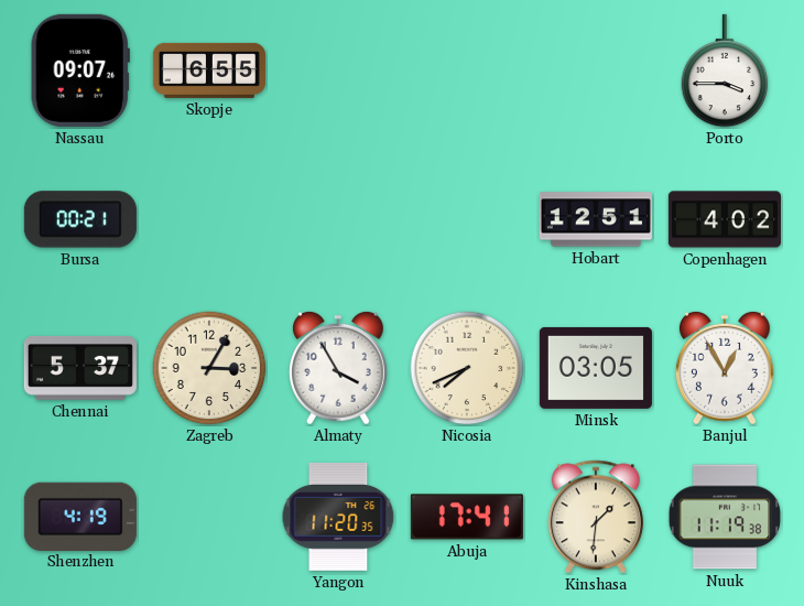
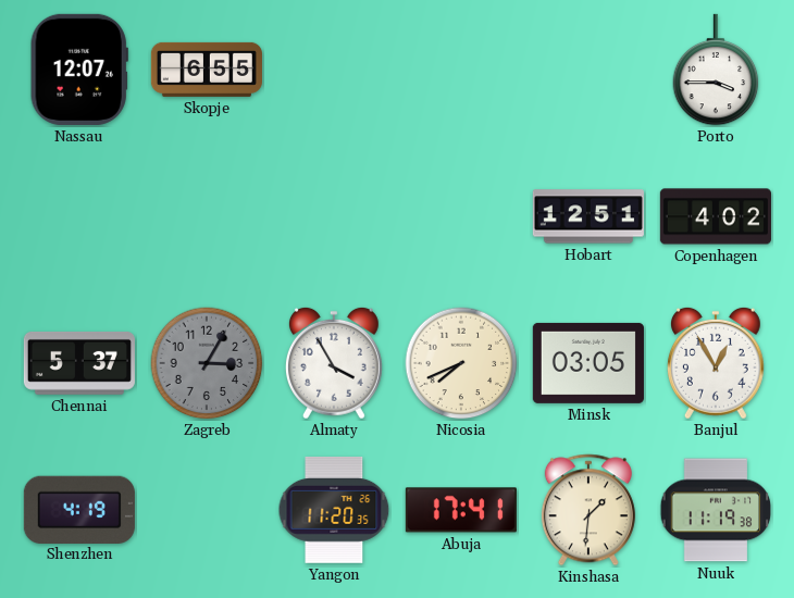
Nassau: 09:07 -> 12:07 (79, 70)
Bursa: 00:21 -> none (80, 219)
Zagreb dial: cream -> grey (207, 363)
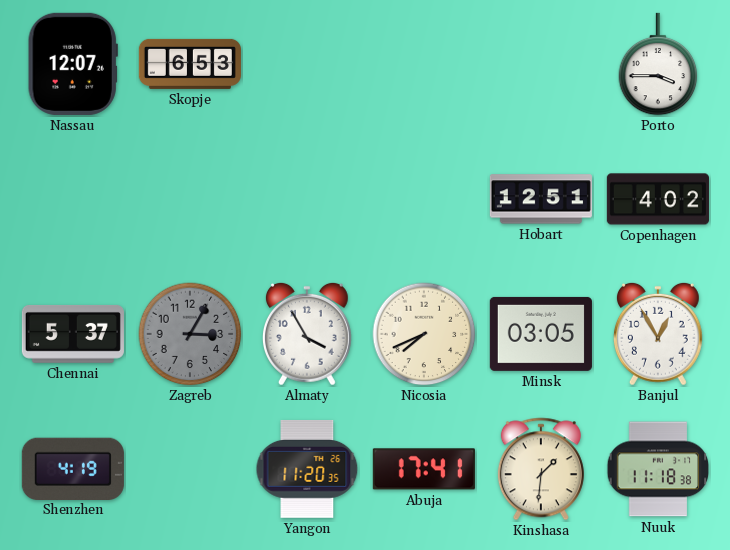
Skopje: 6:55 -> 6:53 (190, 64)
Nuuk: 11:19 -> 11:18 (658, 469)
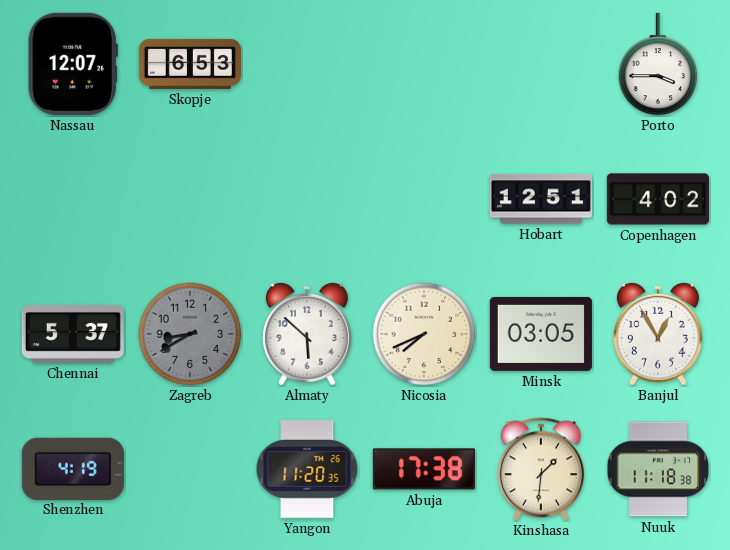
Zagreb: 3:05 -> 8:40 (190, 334)
Almaty: 3:55 -> 5:52 (307, 334)
Abuja: 17:41 -> 17:38 (424, 469)
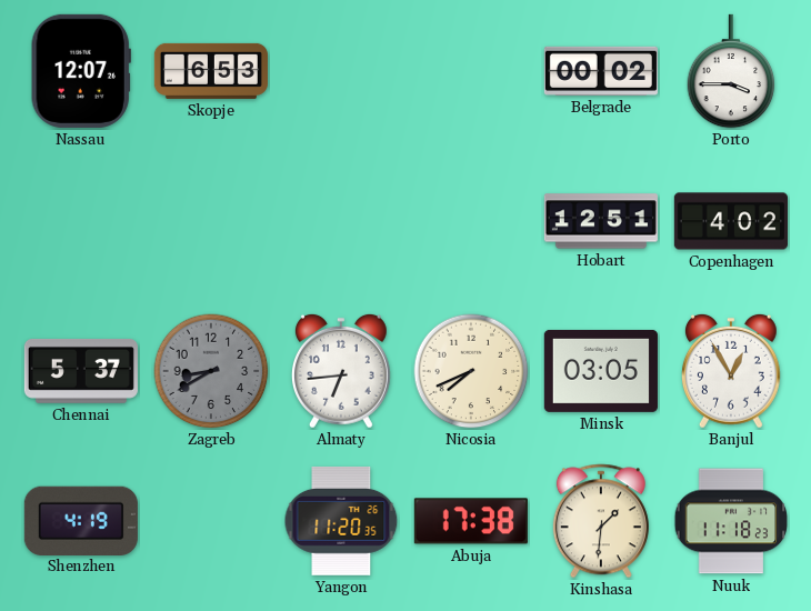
Belgrade: none -> 00:02 (601, 71)
Almaty: 5:52 -> 6:44 (341, 371)
Nuuk: 11:18:38 -> 11:18:23 (731, 521)
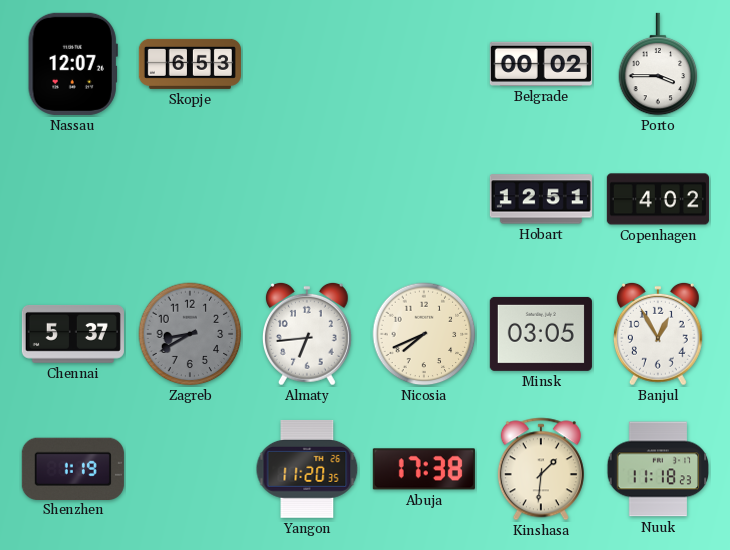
Shenzhen: 4:19 -> 1:19 (73, 468)
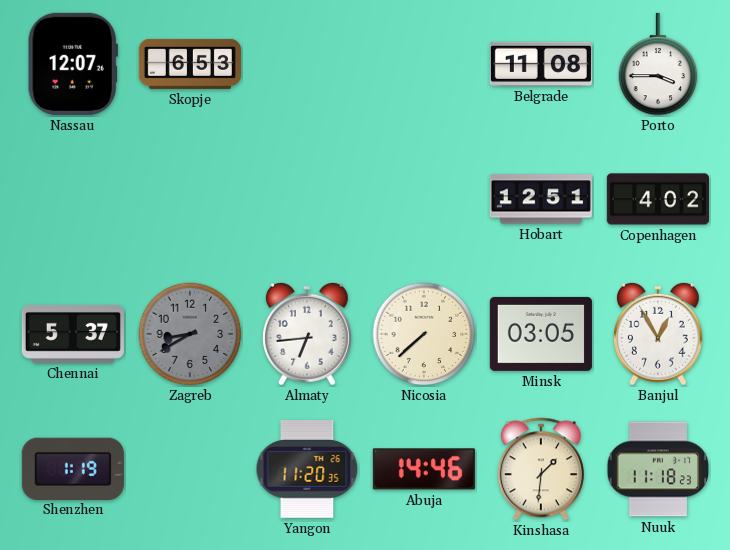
Belgrade: 00:02 -> 11:08 (541, 64)
Nicosia: 7:41 -> 7:38 (424, 334)
Abuja: 17:38 -> 14:46 (424, 469)
